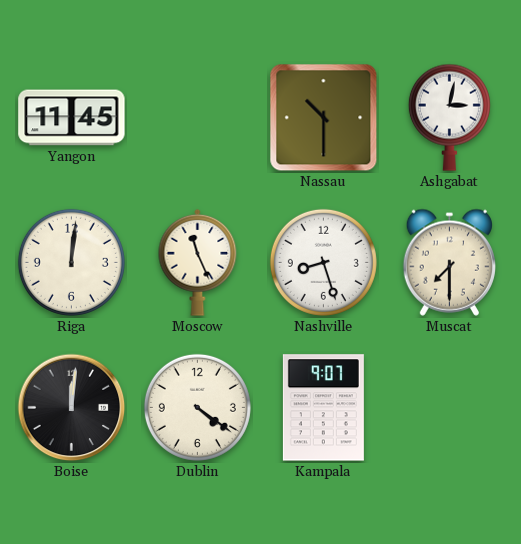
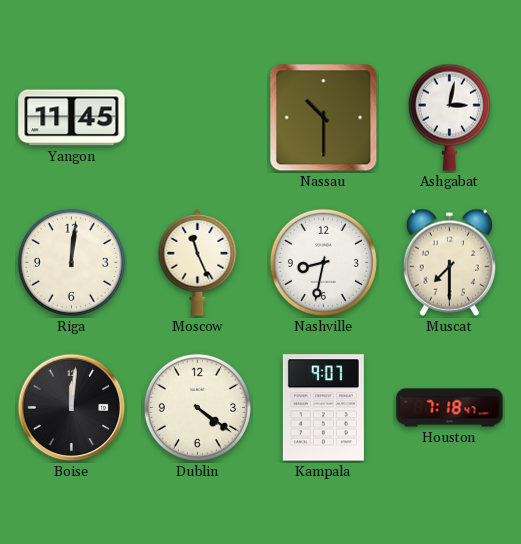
Nashville: 8:27 -> 8:32 (323, 262)
Houston: none -> 7:18 (450, 408)
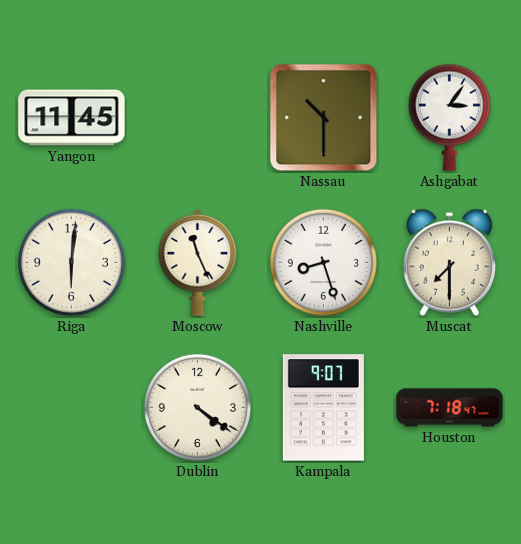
Ashgabat: 3:02 -> 3:06 (449, 117)
Riga: 12:01 -> 6:01 (71, 262)
Nashville: 8:32 -> 8:27 (323, 262)
Boise: 12:01 -> none (72, 408)
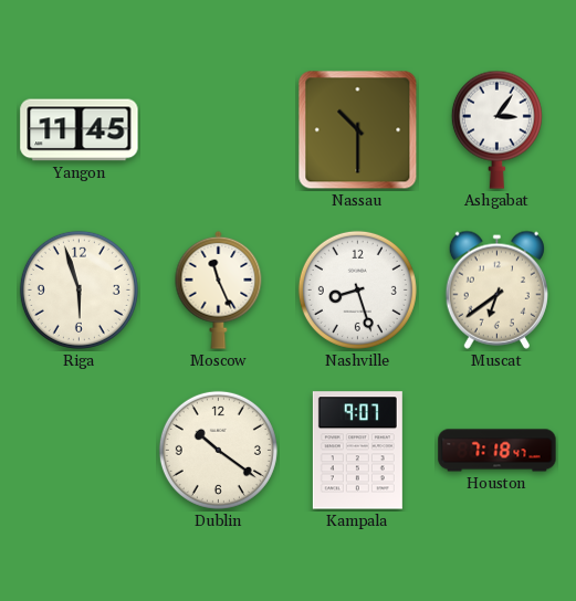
Riga: 6:01 -> 5:57 (78, 289)
Muscat: 7:30 -> 6:39 (496, 289)
Dublin: 4:21 -> 10:21 (218, 450)
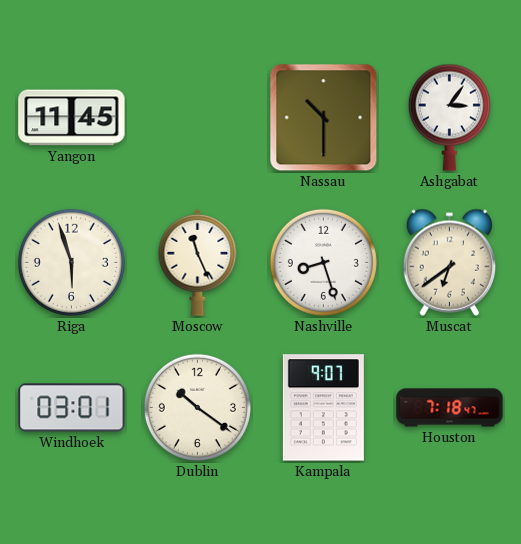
Windhoek: none -> 03:01 (72, 408)
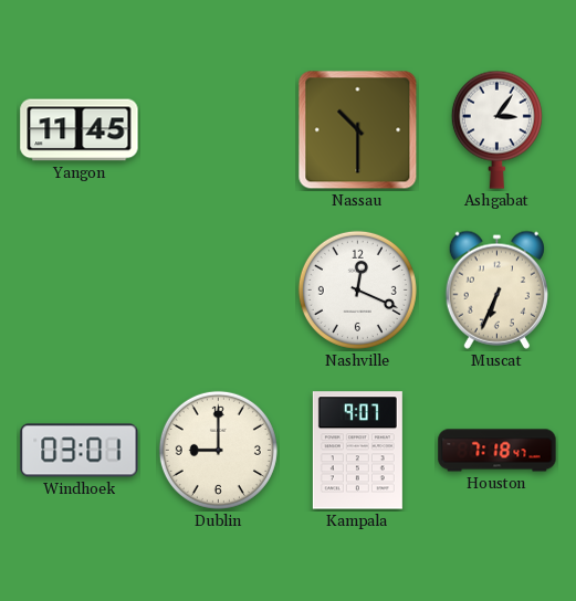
Riga: 5:57 -> none (71, 262)
Moscow: 11:26 -> none (198, 262)
Nashville: 8:27 -> 12:19 (357, 289)
Muscat: 6:39 -> 6:34 (496, 289)
Dublin: 10:21 -> 9:00 (218, 450)
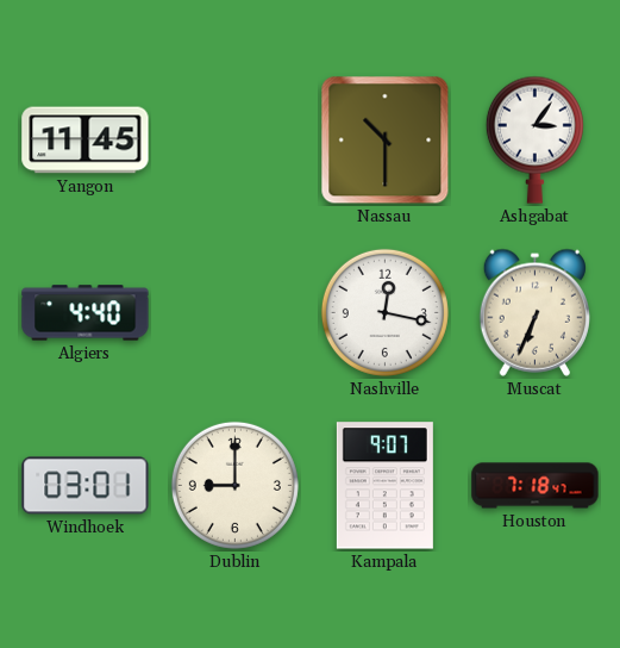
Algiers: none -> 4:40 (86, 313)
Nashville: 12:19 -> 12:17 (384, 312)
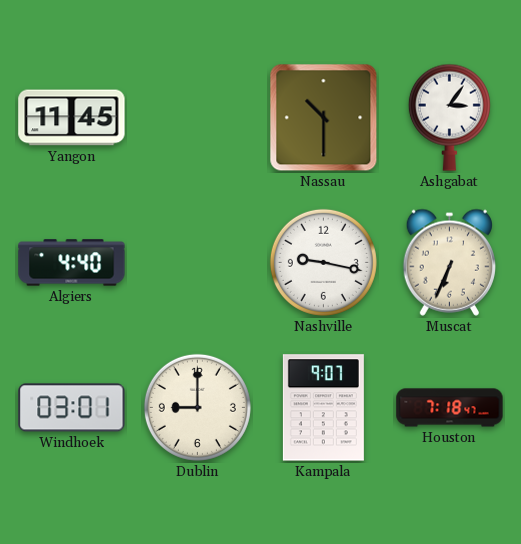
Nashville: 12:17 -> 9:17 (323, 262)
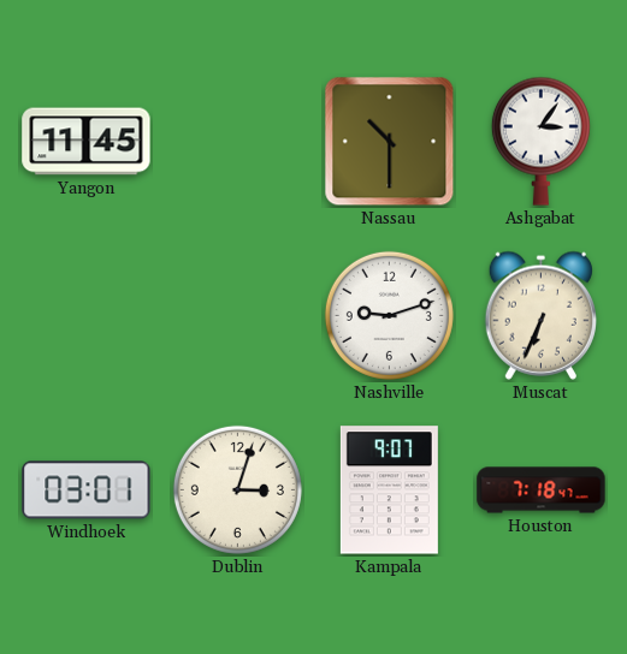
Algiers: 4:40 -> none (72, 263)
Nashville: 9:17 -> 9:12 (389, 315)
Dublin: 9:00 -> 3:03 (237, 489)
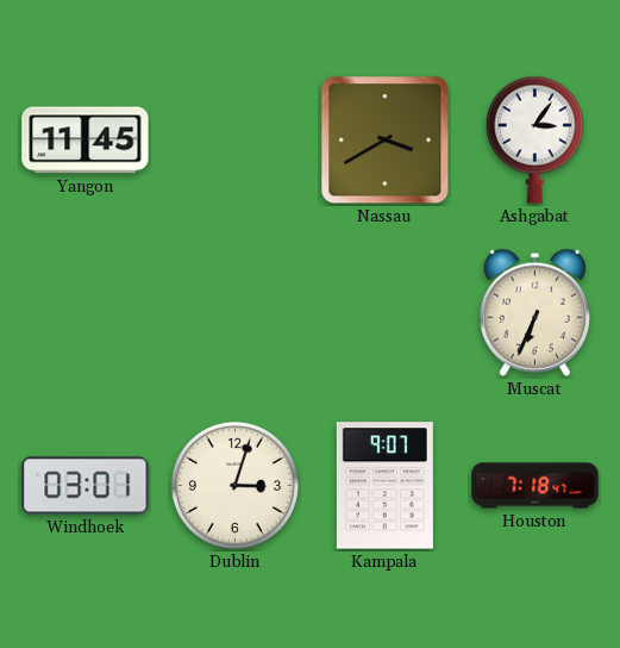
Nassau: 10:30 -> 3:40 (386, 141)
Nashville: 9:12 -> none (389, 315)
